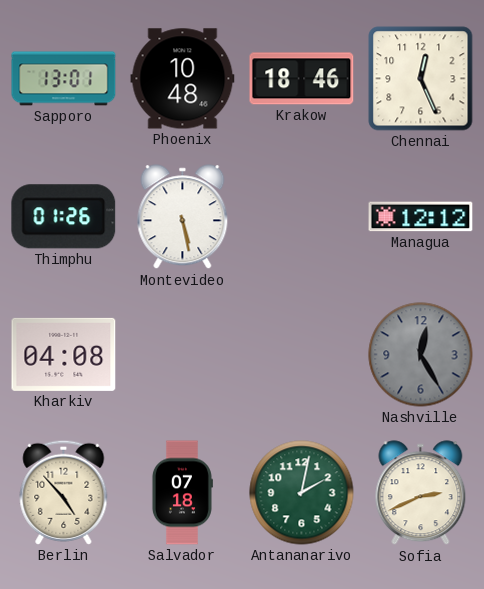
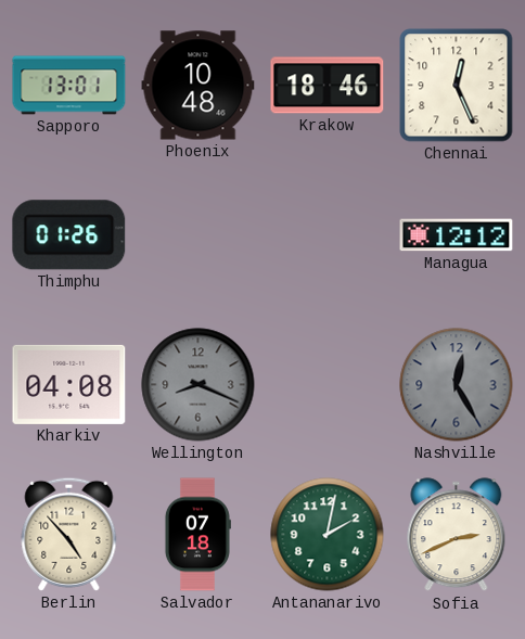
Montevideo: 5:28 -> none (183, 217)
Wellington: none -> 8:19 (199, 385)
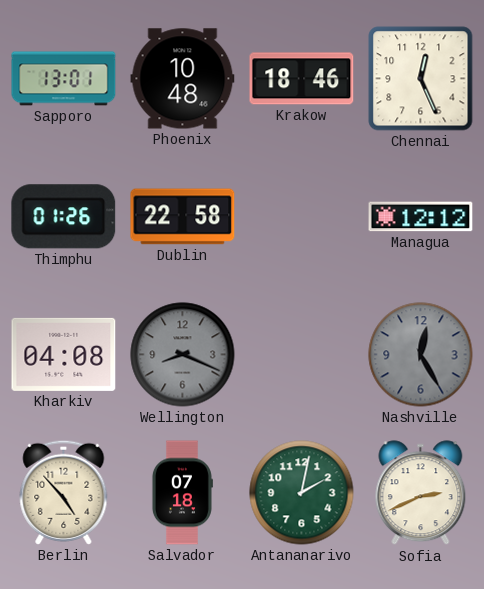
Dublin: none -> 22:58 (183, 217)
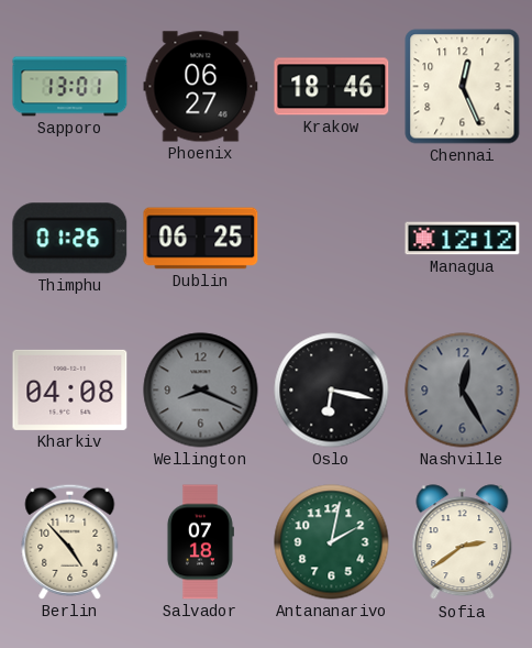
Phoenix: 10:48 -> 06:27 (201, 87)
Dublin: 22:58 -> 06:25 (201, 239)
Oslo: none -> 6:17 (332, 391)
Sofia: 2:41 -> 2:39 (463, 542)
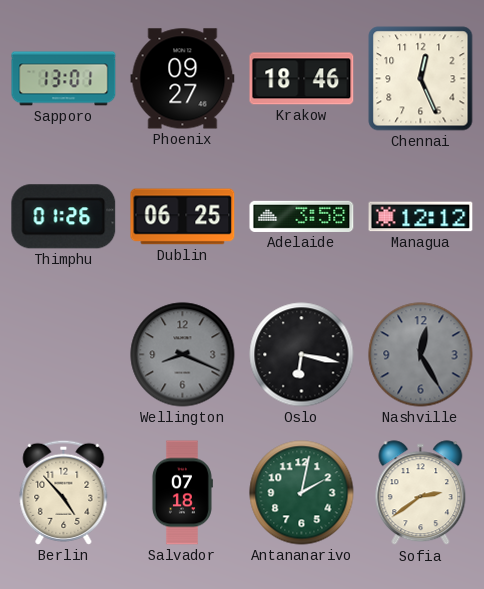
Phoenix: 06:27 -> 09:27 (183, 79)
Adelaide: none -> 3:58 (302, 216)
Kharkiv: 04:08 -> none (70, 389)
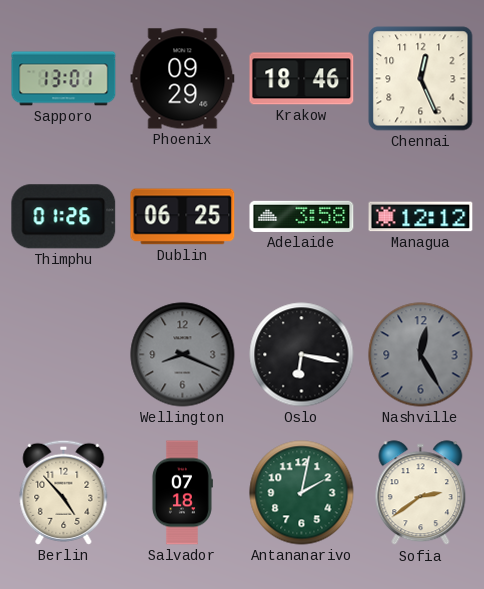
Phoenix: 09:27 -> 09:29 (183, 79)
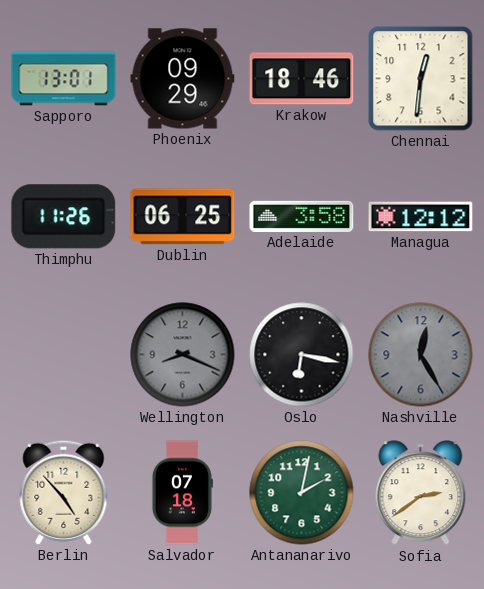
Chennai: 12:26 -> 12:31 (421, 79)
Thimphu: 01:26 -> 11:26 (64, 217)
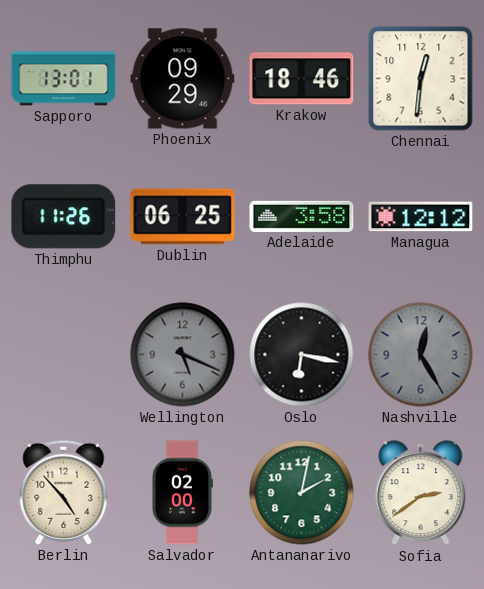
Wellington: 8:19 -> 5:19 (183, 355)
Salvador: 07:18 -> 02:00 (182, 493)
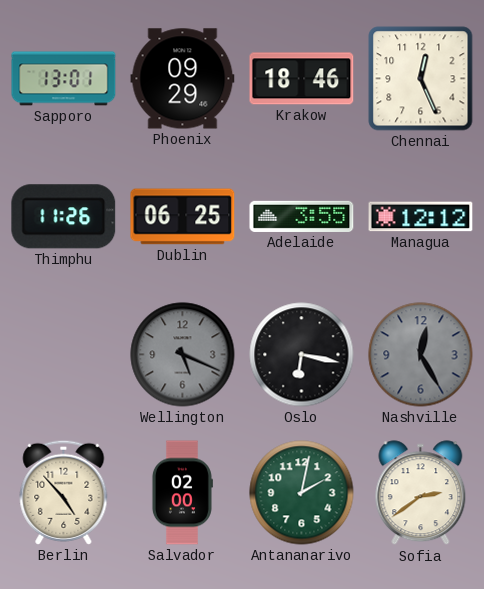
Chennai: 12:31 -> 12:26 (421, 79)
Adelaide: 3:58 -> 3:55 (302, 216)
